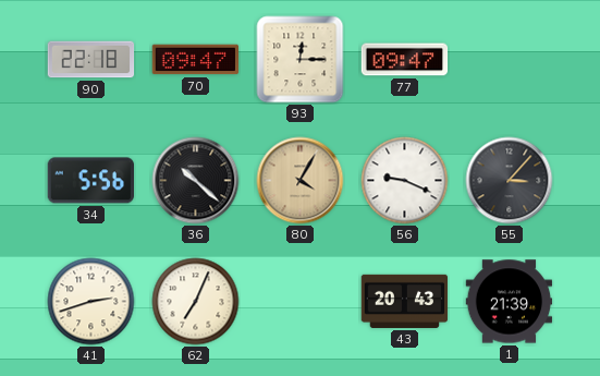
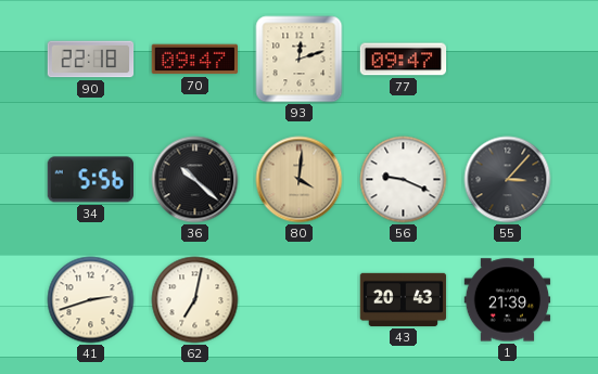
93: 12:15 -> 12:12 (300, 60)
80: 4:05 -> 4:01 (300, 180)
62: 7:04 -> 7:02 (195, 300)
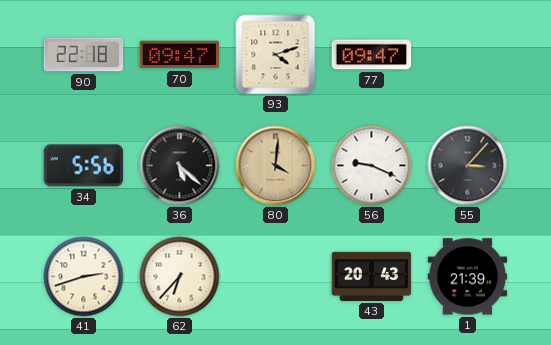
93: 12:12 -> 4:12 (276, 55)
36: 10:22 -> 5:22 (180, 166)
62: 7:02 -> 6:37 (180, 277)
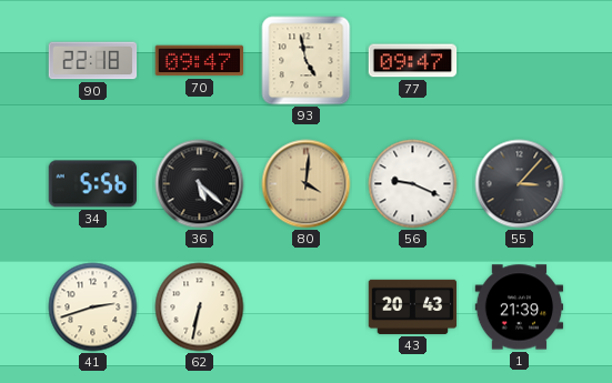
93: 4:12 -> 4:58 (307, 61)
62: 6:37 -> 6:32 (200, 308)
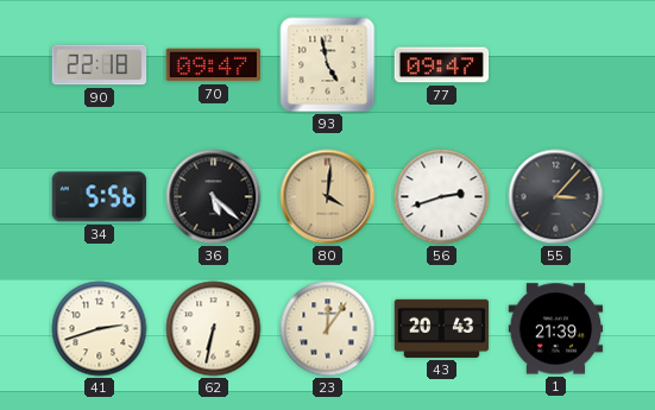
56: 9:19 -> 2:42 (442, 197)
23: none -> 12:06 (328, 329)
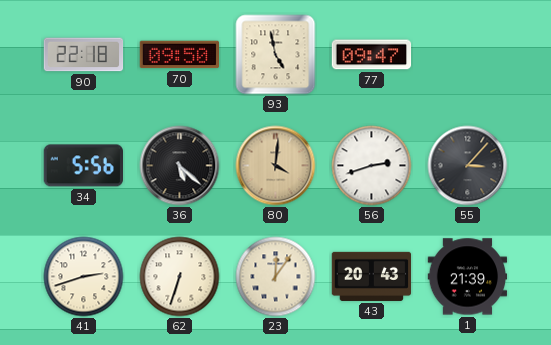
70: 09:47 -> 09:50 (180, 55)
62: 6:32 -> 6:33 (180, 277)
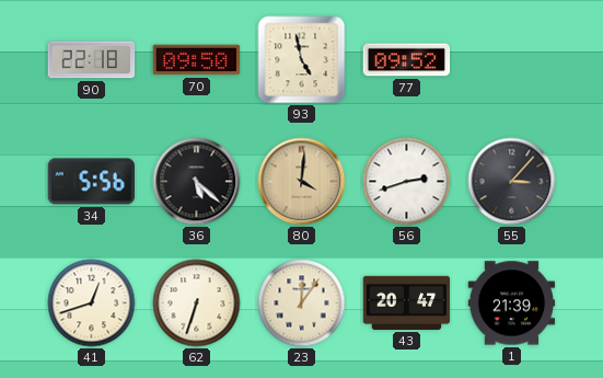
77: 09:47 -> 09:52 (407, 60)
41: 2:42 -> 12:42 (92, 303)
43: 20:43 -> 20:47 (407, 302)
